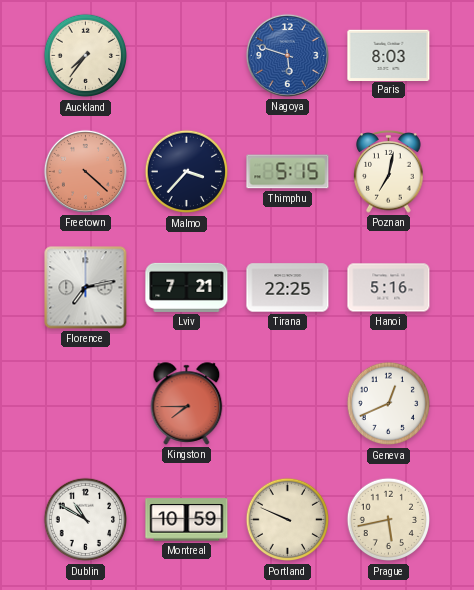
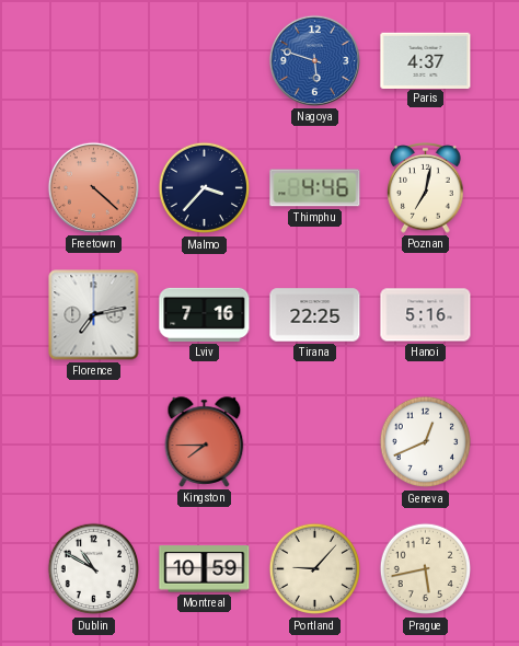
Auckland: 7:36 -> none (86, 56)
Paris: 8:03 -> 4:37 (426, 60)
Thimphu: 5:15 -> 4:46 (315, 188)
Lviv: 7:21 -> 7:16 (205, 314)
Portland: 9:49 -> 9:07 (315, 569)
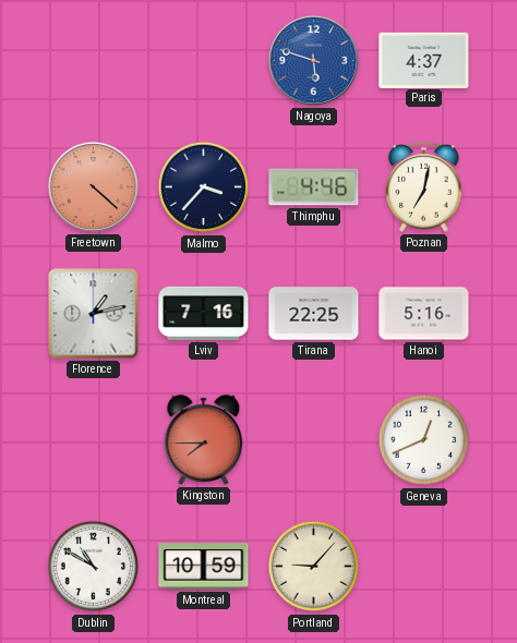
Florence: 7:13 -> 1:13 (94, 314)
Prague: 5:43 -> none (426, 569)
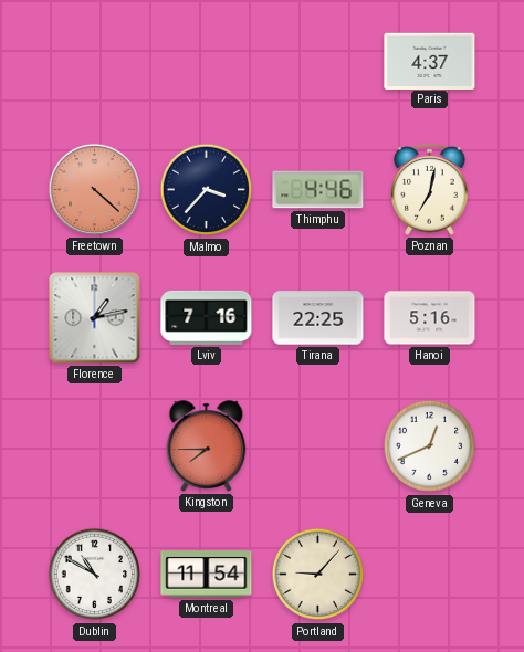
Nagoya: 5:48 -> none (313, 60)
Montreal: 10:59 -> 11:54 (207, 575)
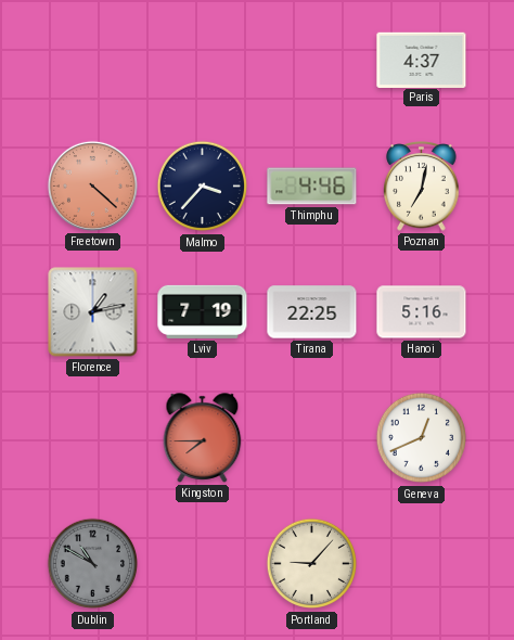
Lviv: 7:16 -> 7:19 (203, 311)
Dublin dial: white -> grey (93, 564)
Montreal: 11:54 -> none (207, 575)
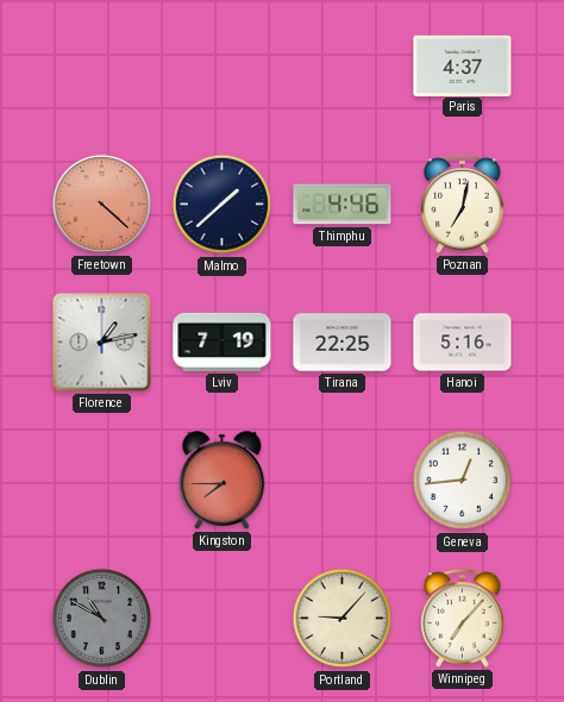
Malmo: 3:37 -> 1:38 (223, 205)
Geneva: 12:41 -> 12:44 (463, 481)
Winnipeg: none -> 7:07 (463, 619)
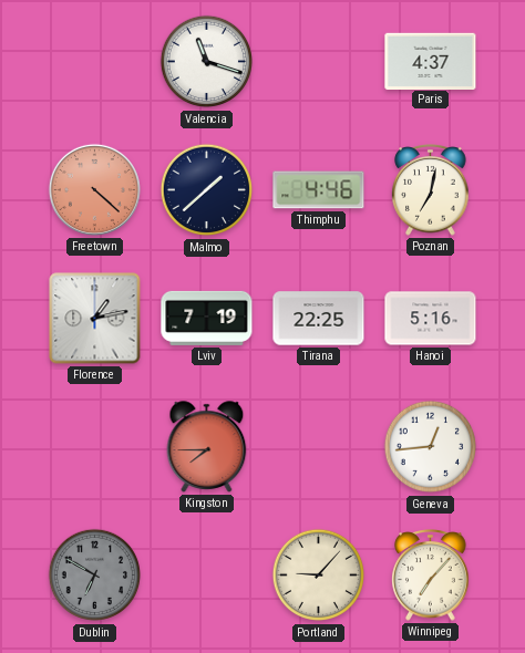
Valencia: none -> 11:18 (207, 62)
Dublin: 10:50 -> 6:50 (95, 576)
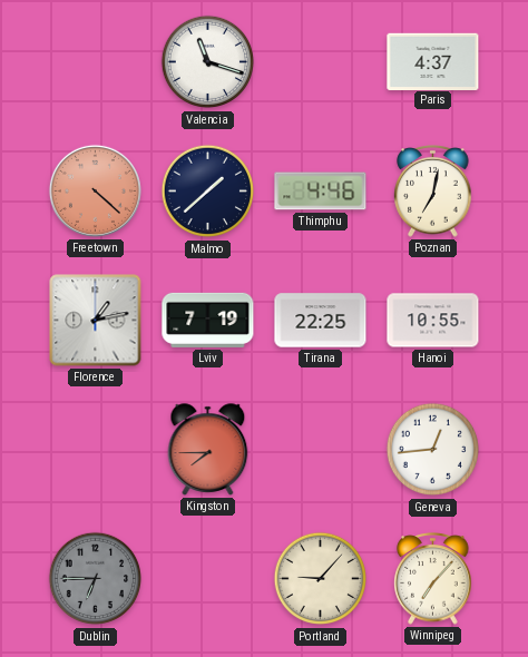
Hanoi: 5:16 -> 10:55 (433, 321)
Dublin: 6:50 -> 6:45 (96, 579)
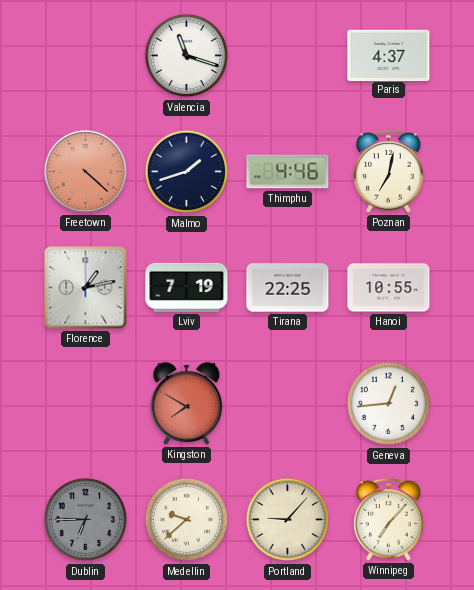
Malmo: 1:38 -> 1:42 (187, 172)
Kingston: 7:45 -> 7:50 (187, 404)
Medellin: none -> 9:38 (187, 520)
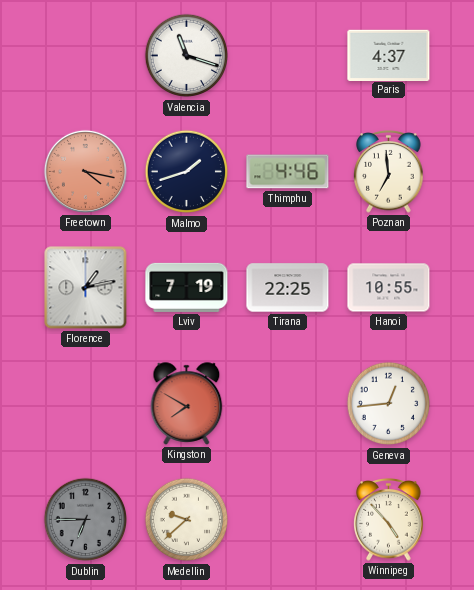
Freetown: 4:22 -> 4:17 (85, 171)
Poznan: 7:02 -> 6:59 (389, 172)
Portland: 9:07 -> none (288, 520)
Winnipeg: 7:07 -> 4:53 (389, 520)
